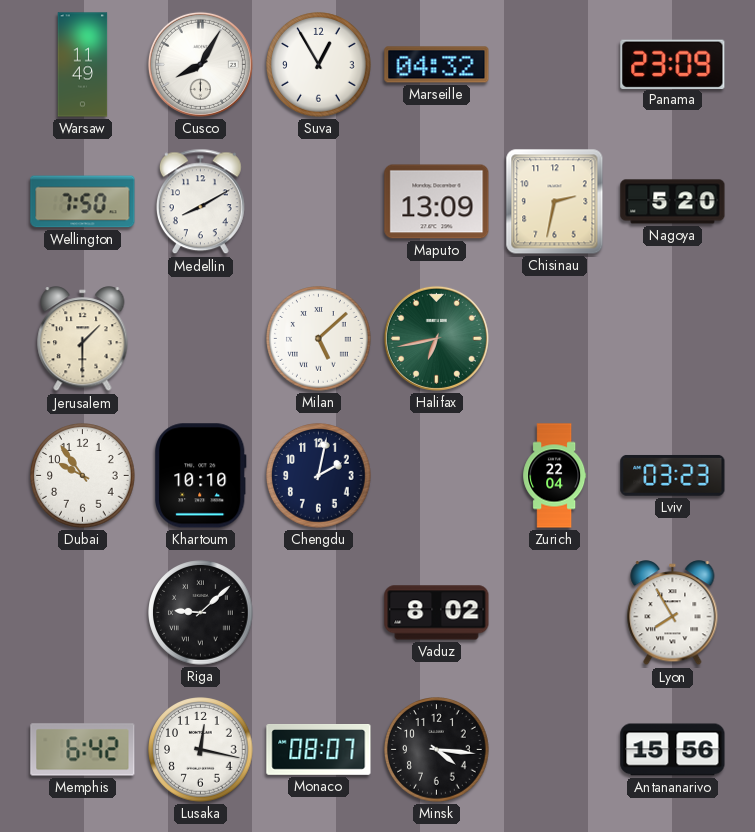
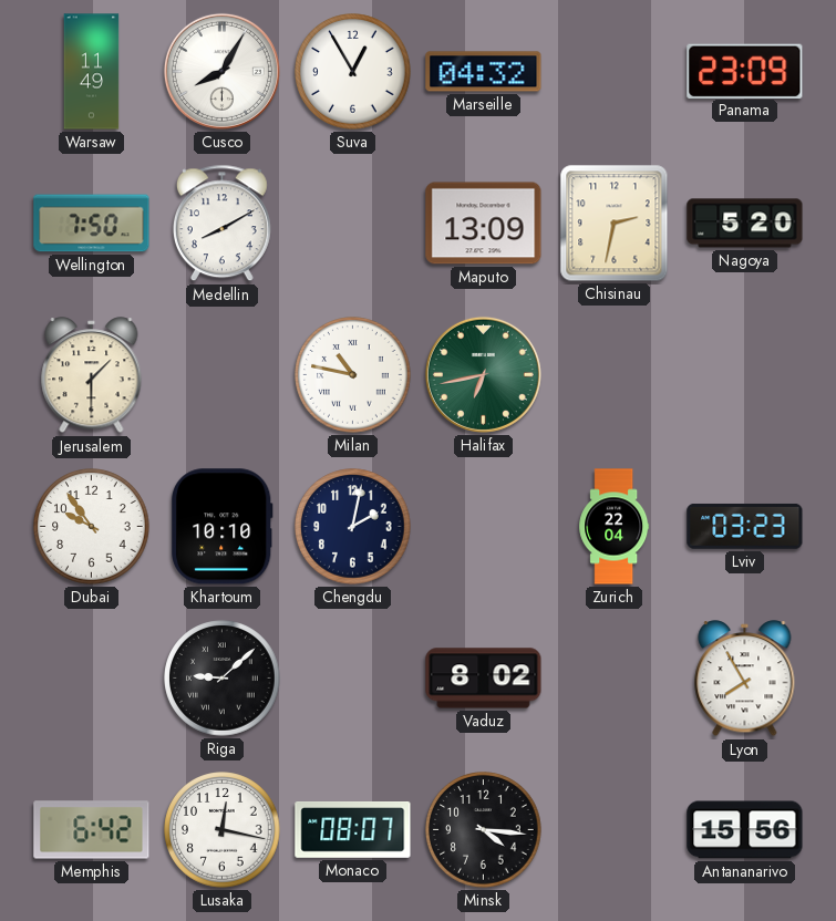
Milan: 5:08 -> 10:47 (353, 375)
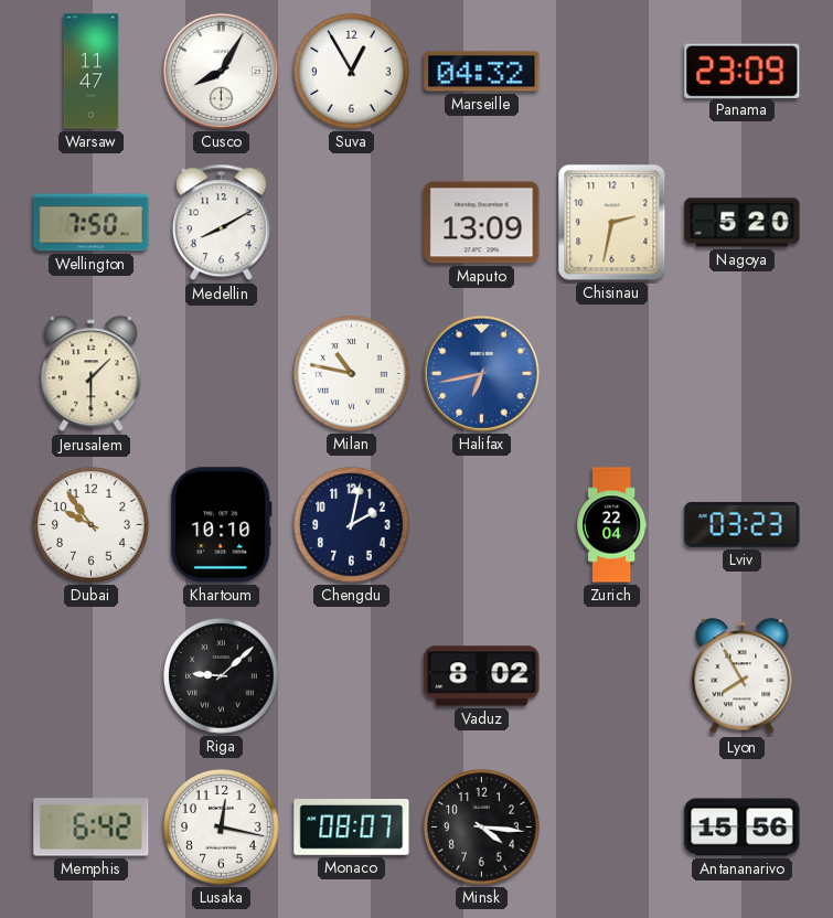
Warsaw: 11:49 -> 11:47 (92, 72)
Halifax dial: green -> blue (481, 373)
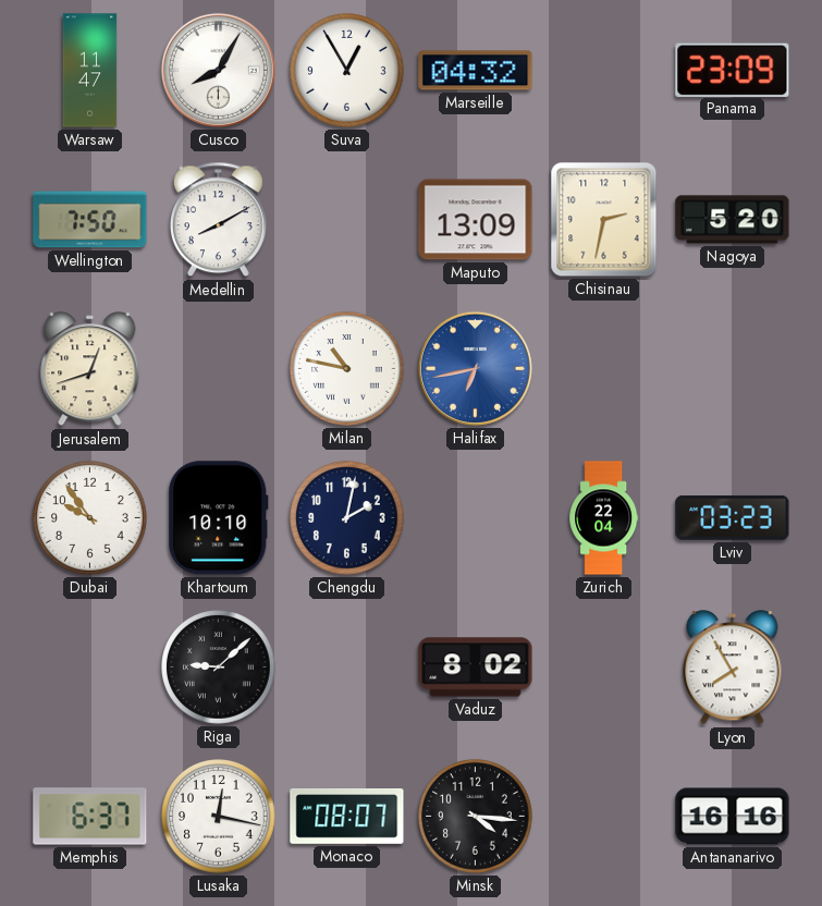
Jerusalem: 1:30 -> 12:42 (90, 369)
Memphis: 6:42 -> 6:37 (90, 817)
Antananarivo: 15:56 -> 16:16 (733, 817)
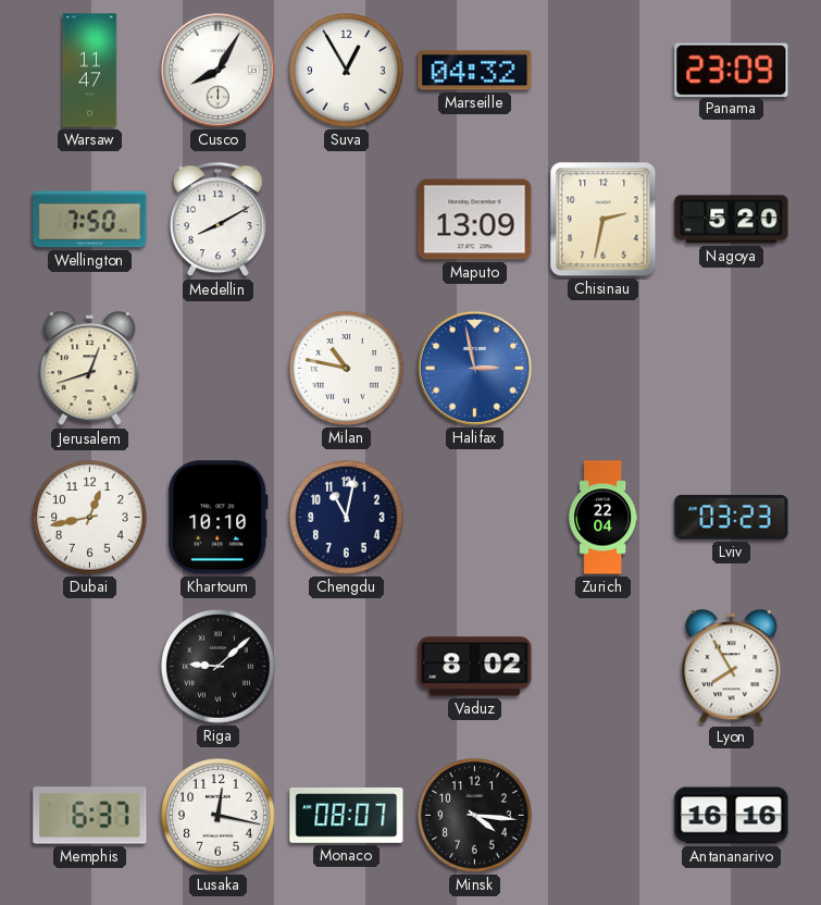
Halifax: 6:43 -> 2:58 (474, 368)
Dubai: 9:54 -> 12:43 (90, 518)
Chengdu: 2:02 -> 11:02 (347, 518)
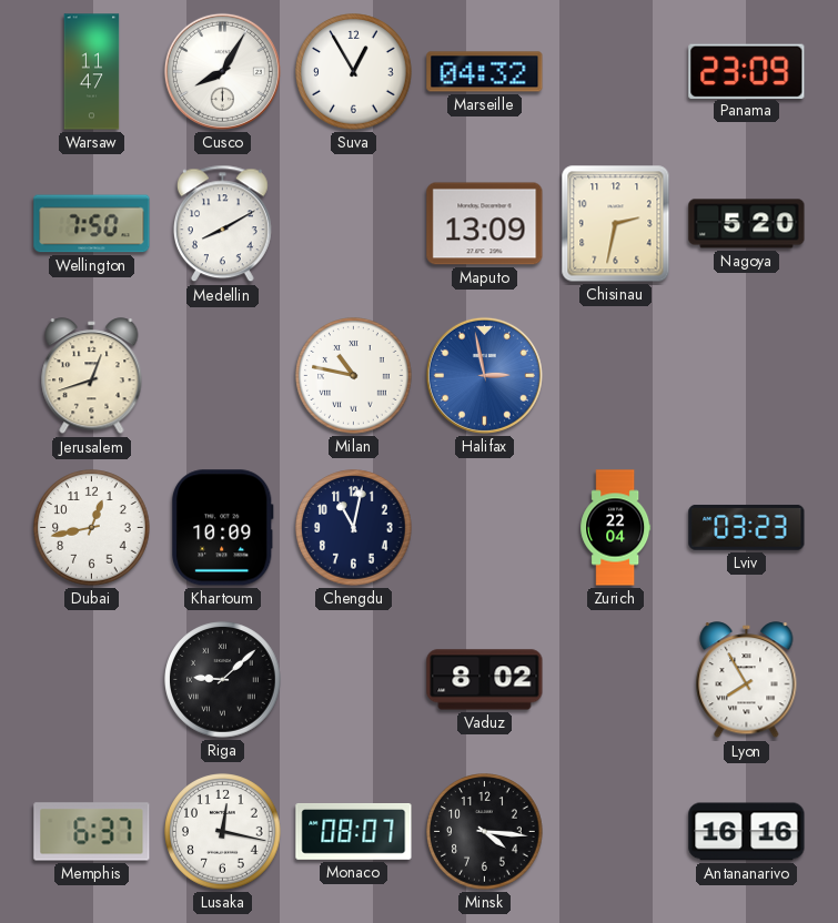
Khartoum: 10:10 -> 10:09 (223, 528)
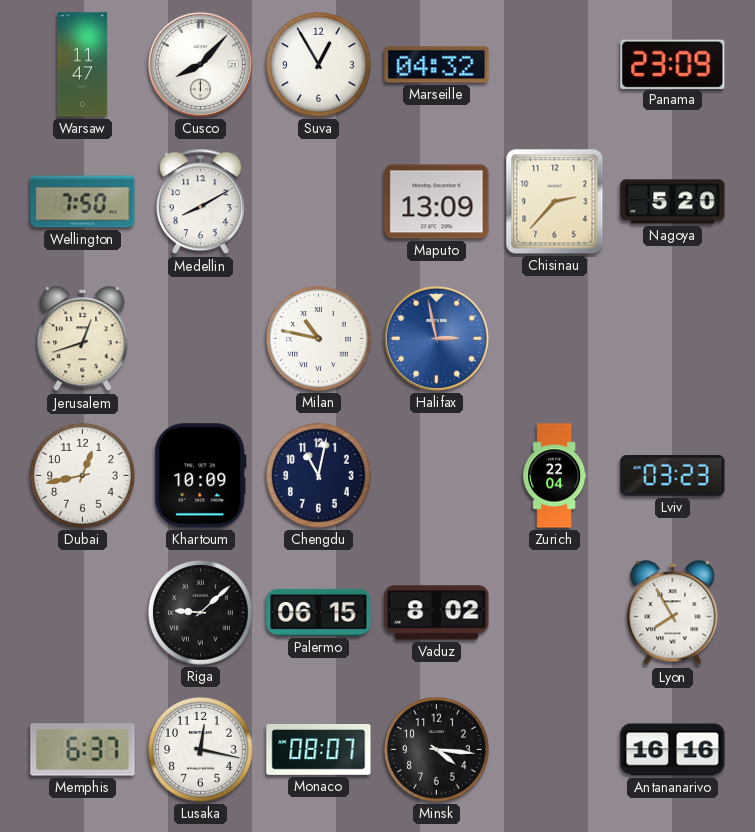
Cusco: 8:05 -> 8:07 (200, 64)
Chisinau: 2:32 -> 2:37 (555, 202)
Palermo: none -> 06:15 (319, 612)
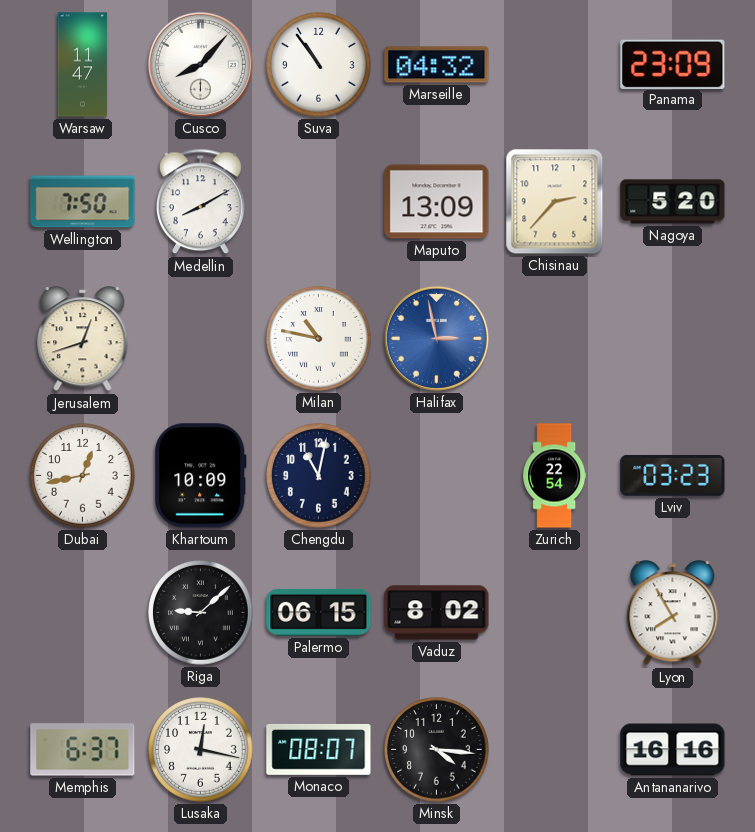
Suva: 12:55 -> 10:54 (319, 65)
Zurich: 22:04 -> 22:54 (555, 476)
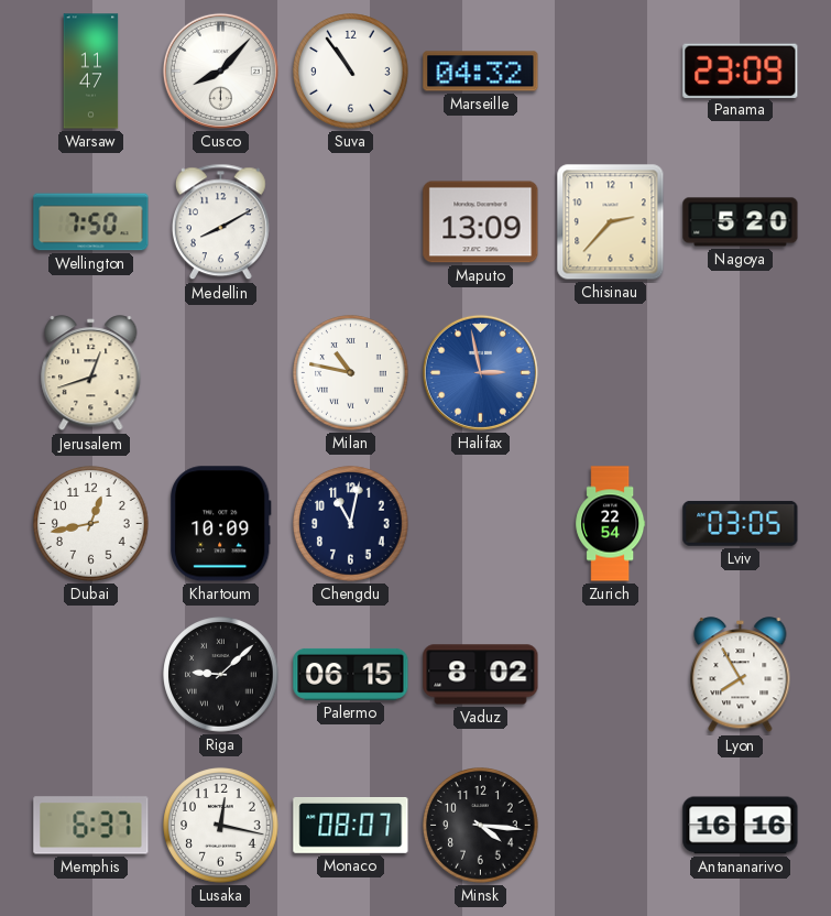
Lviv: 03:23 -> 03:05 (741, 523)
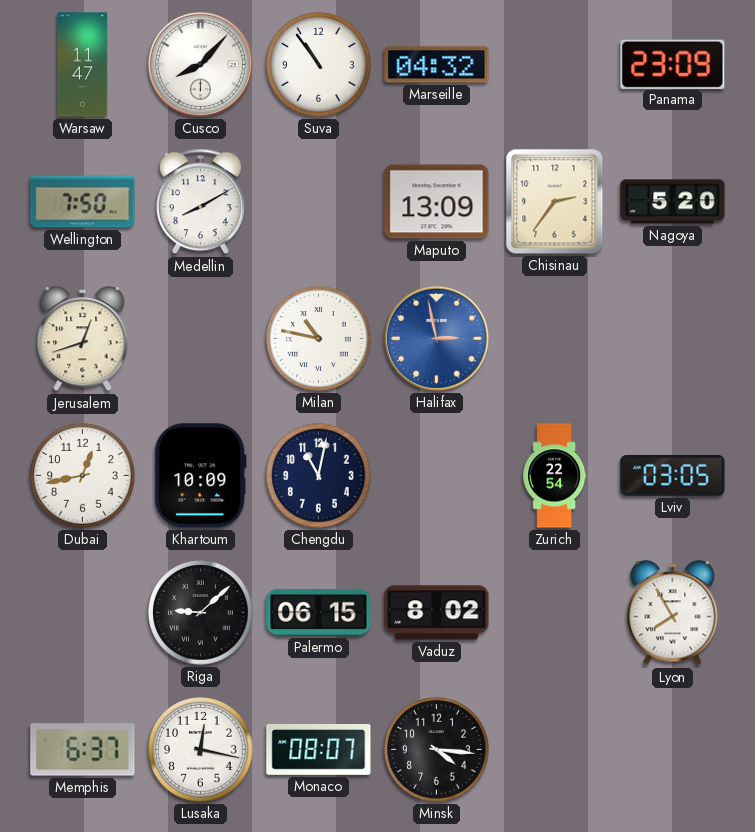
Chisinau: 2:37 -> 2:36 (555, 202)
Antananarivo: 16:16 -> none (741, 826)
